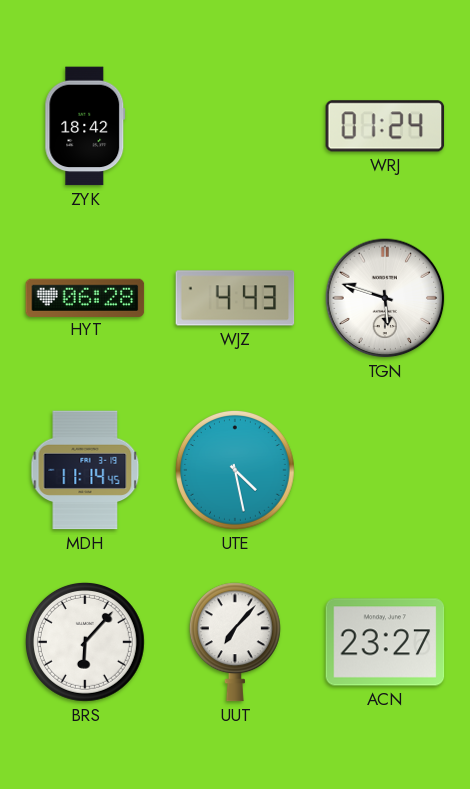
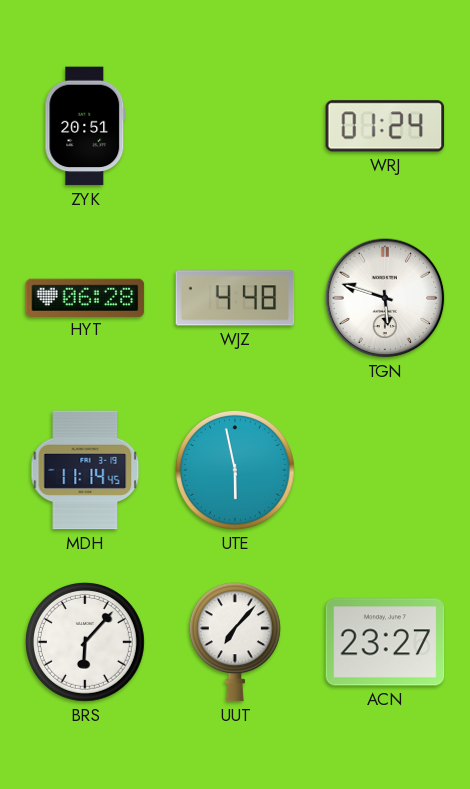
ZYK: 18:42 -> 20:51 (85, 126)
WJZ: 4:43 -> 4:48 (235, 298)
UTE: 4:28 -> 5:58 (235, 470)
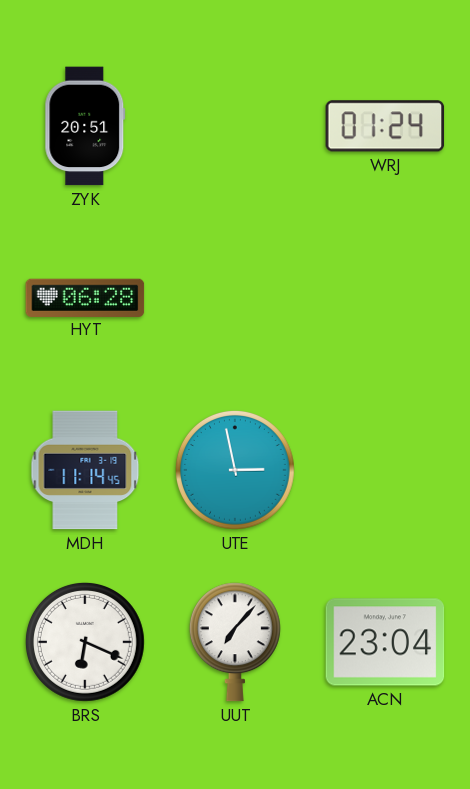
WJZ: 4:48 -> none (235, 298)
TGN: 5:48 -> none (385, 298)
UTE: 5:58 -> 2:58 (235, 470)
BRS: 6:07 -> 6:19 (85, 642)
ACN: 23:27 -> 23:04 (385, 642)
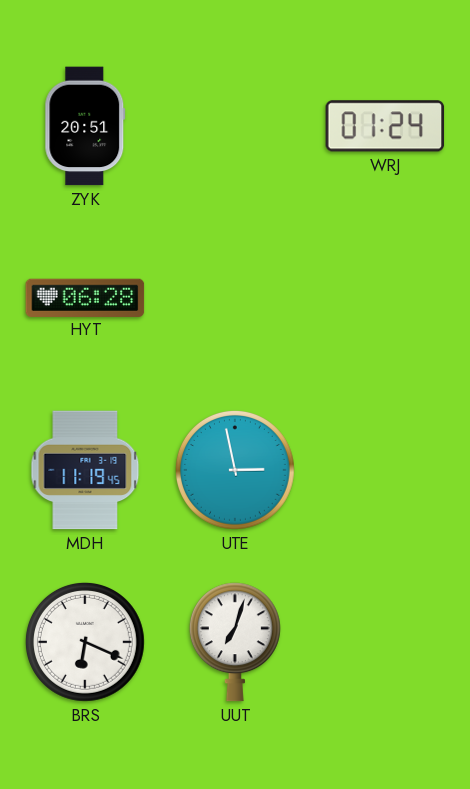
MDH: 11:14 -> 11:19 (85, 470)
UUT: 7:07 -> 7:03 (235, 642)
ACN: 23:04 -> none (385, 642)
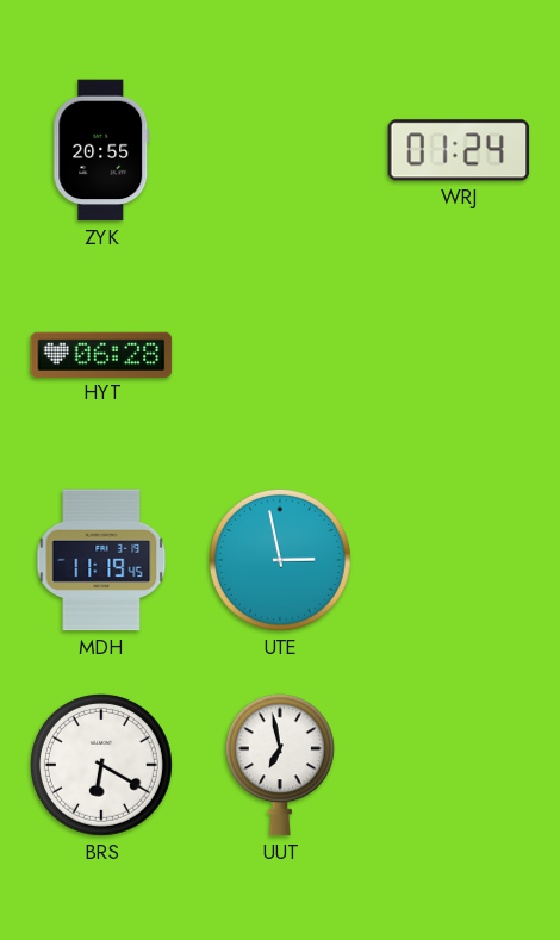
ZYK: 20:51 -> 20:55 (101, 150)
BRS: 6:19 -> 6:20 (101, 765)
UUT: 7:03 -> 6:58 (280, 765)
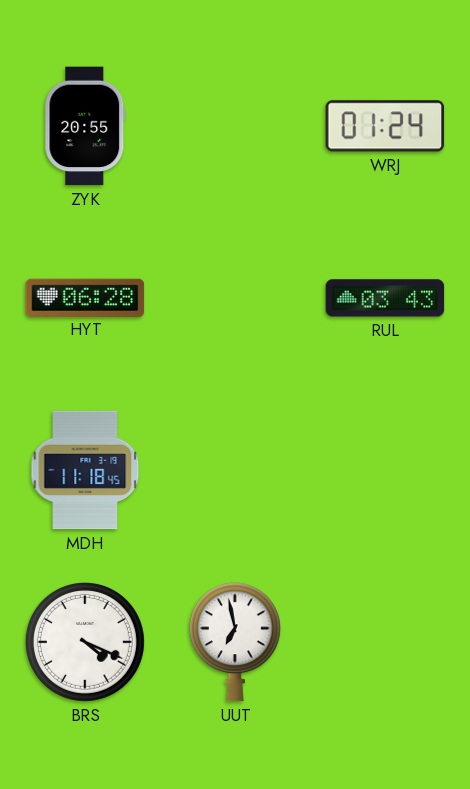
RUL: none -> 03:43 (385, 298)
MDH: 11:19 -> 11:18 (85, 470)
UTE: 2:58 -> none (280, 560)
BRS: 6:20 -> 4:19 (85, 642)
